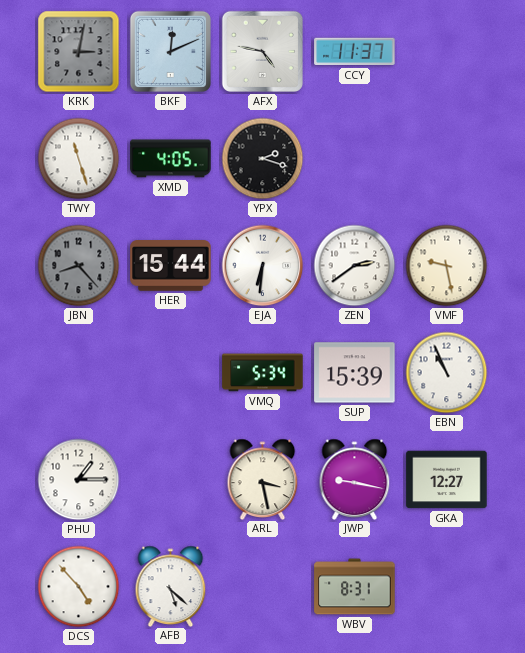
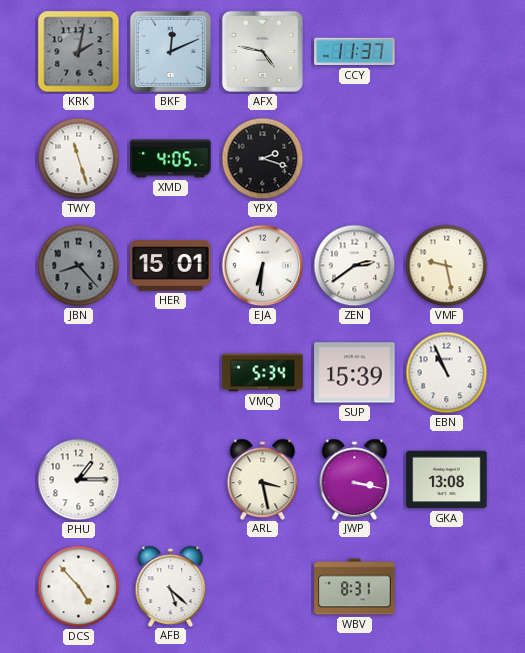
KRK: 3:02 -> 2:02 (79, 52)
HER: 15:44 -> 15:01 (171, 266)
JWP: 9:17 -> 3:17 (355, 479)
GKA: 12:27 -> 13:08 (447, 480)
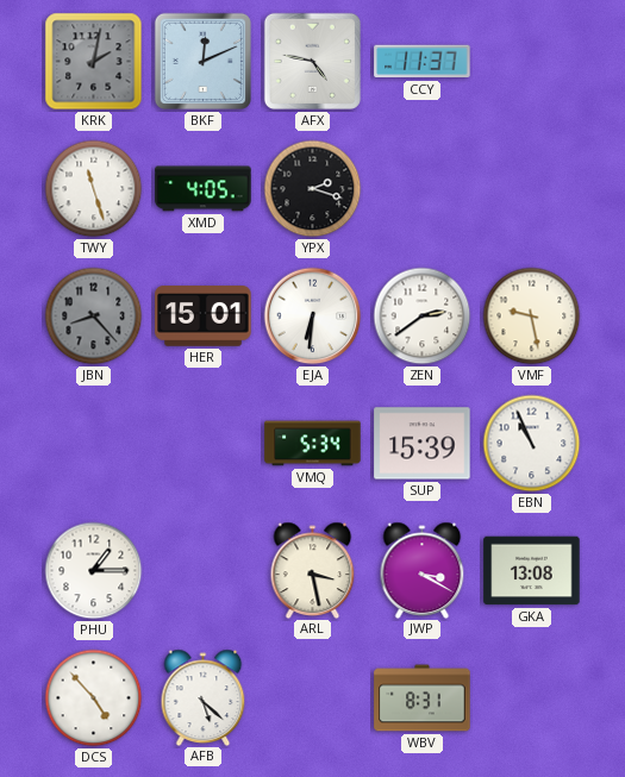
JWP: 3:17 -> 3:20 (423, 570)
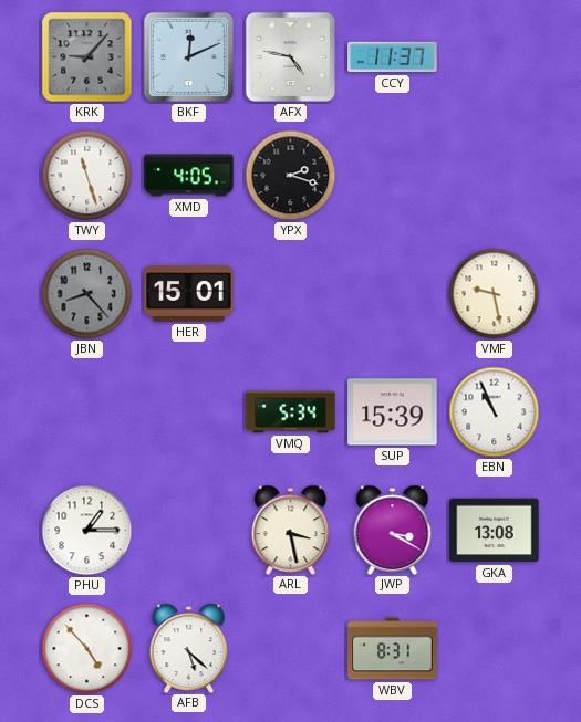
KRK: 2:02 -> 9:07 (87, 57)
EJA: 6:31 -> none (313, 317)
ZEN: 2:39 -> none (423, 317)
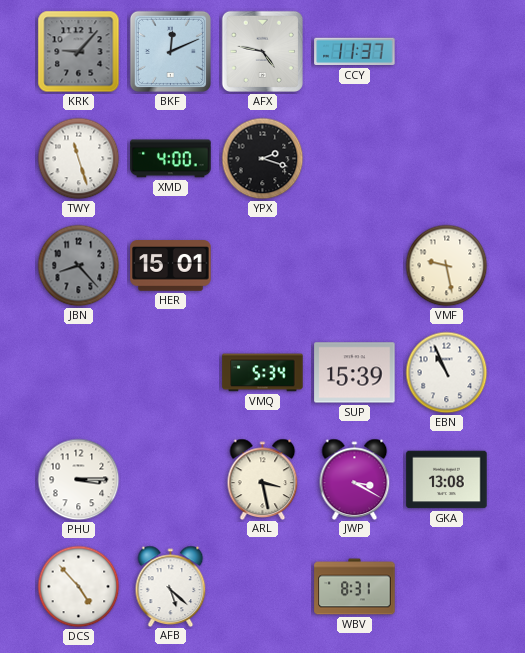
XMD: 4:05 -> 4:00 (171, 159)
PHU: 1:15 -> 3:15 (79, 480)
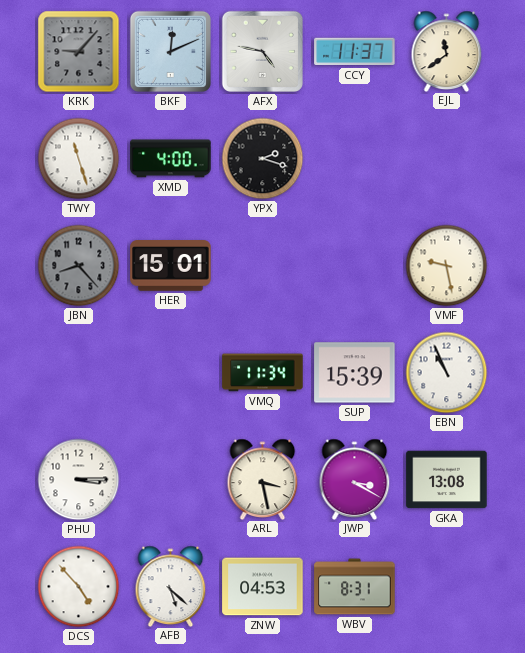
EJL: none -> 11:39 (447, 51)
VMQ: 5:34 -> 11:34 (263, 373)
ZNW: none -> 04:53 (263, 587)
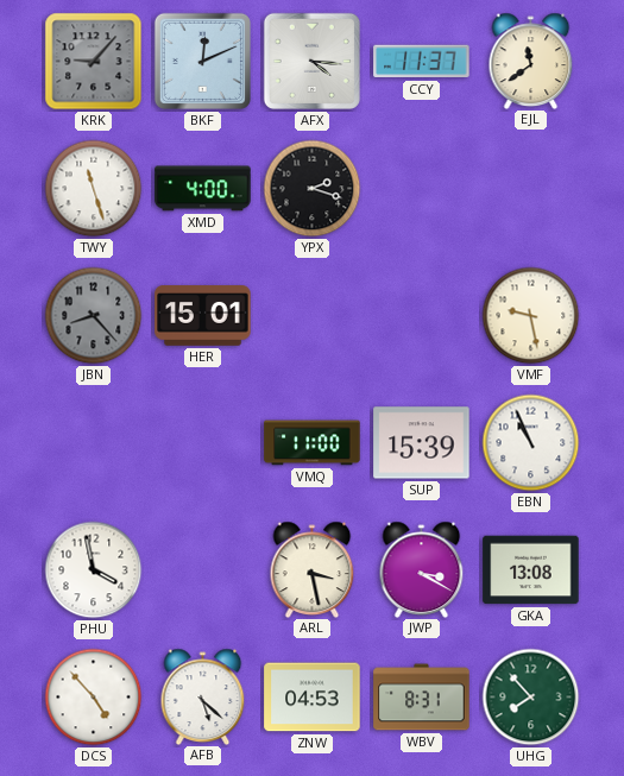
AFX: 4:47 -> 4:16 (311, 61)
VMQ: 11:34 -> 11:00 (313, 443)
PHU: 3:15 -> 3:58 (94, 570)
UHG: none -> 7:53 (531, 698)
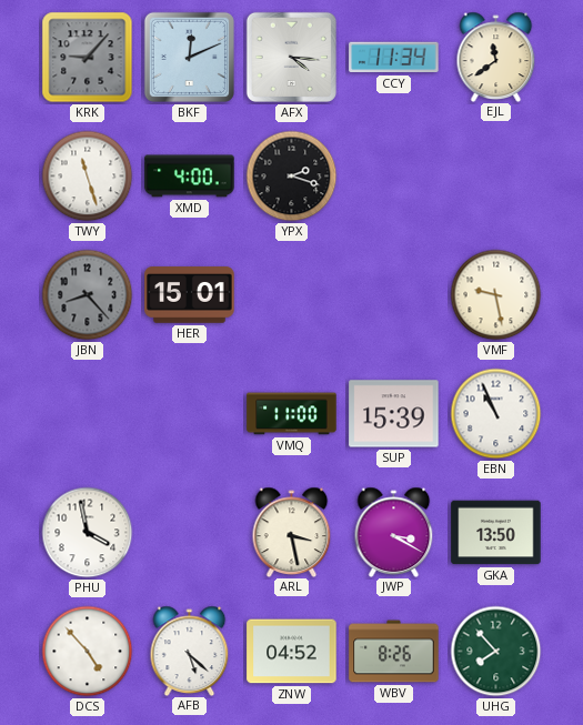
CCY: 11:37 -> 11:34 (394, 58)
GKA: 13:08 -> 13:50 (496, 533)
ZNW: 04:53 -> 04:52 (292, 652)
WBV: 8:31 -> 8:26 (394, 652)
